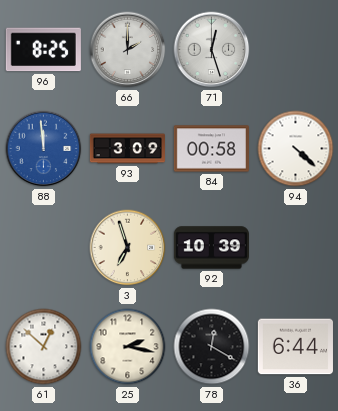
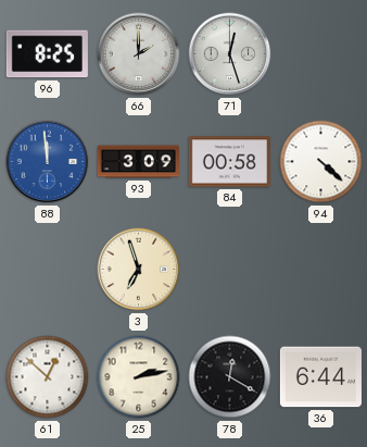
92: 10:39 -> none (211, 248)
25: 2:17 -> 2:13 (139, 377)
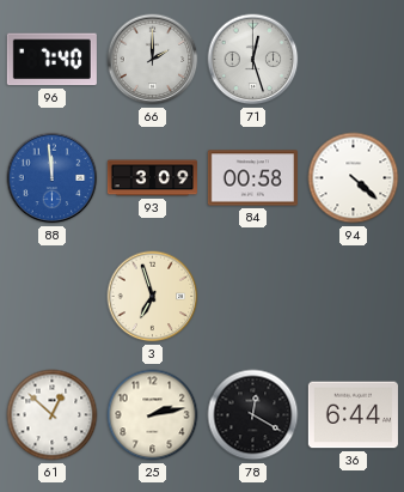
96: 8:25 -> 7:40 (51, 60)
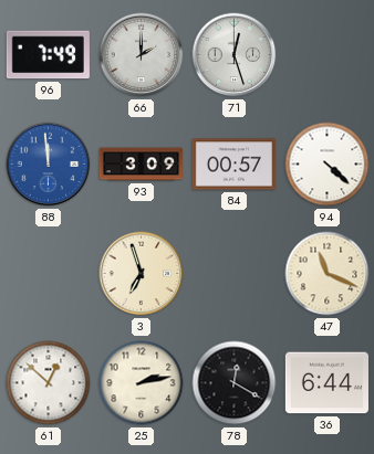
96: 7:40 -> 7:49 (48, 55)
84: 00:58 -> 00:57 (233, 165)
47: none -> 11:19 (328, 274)
